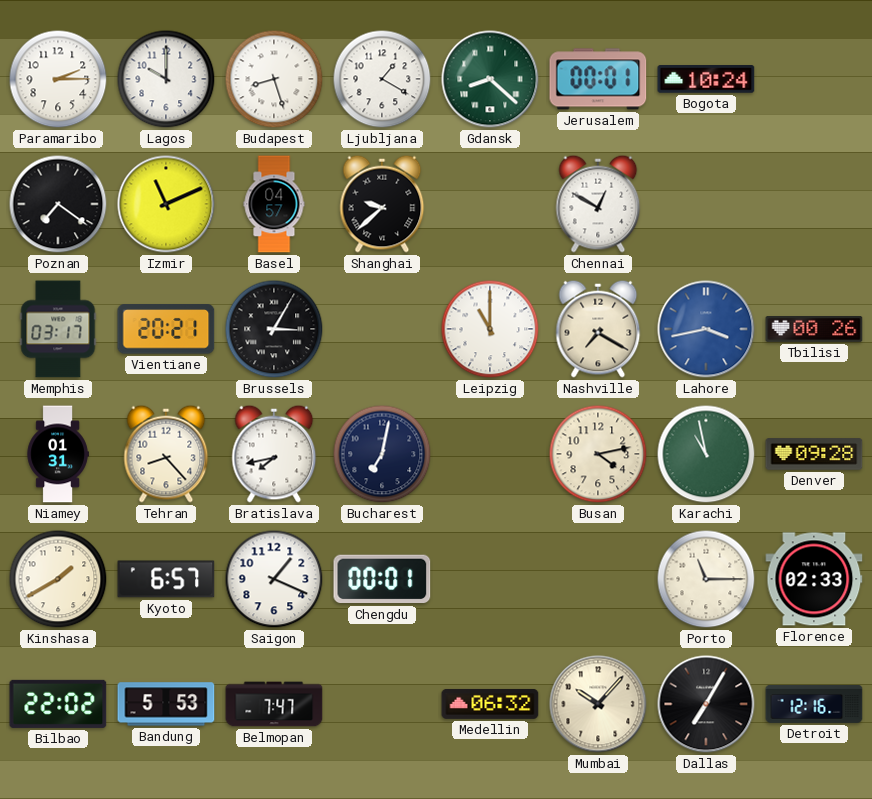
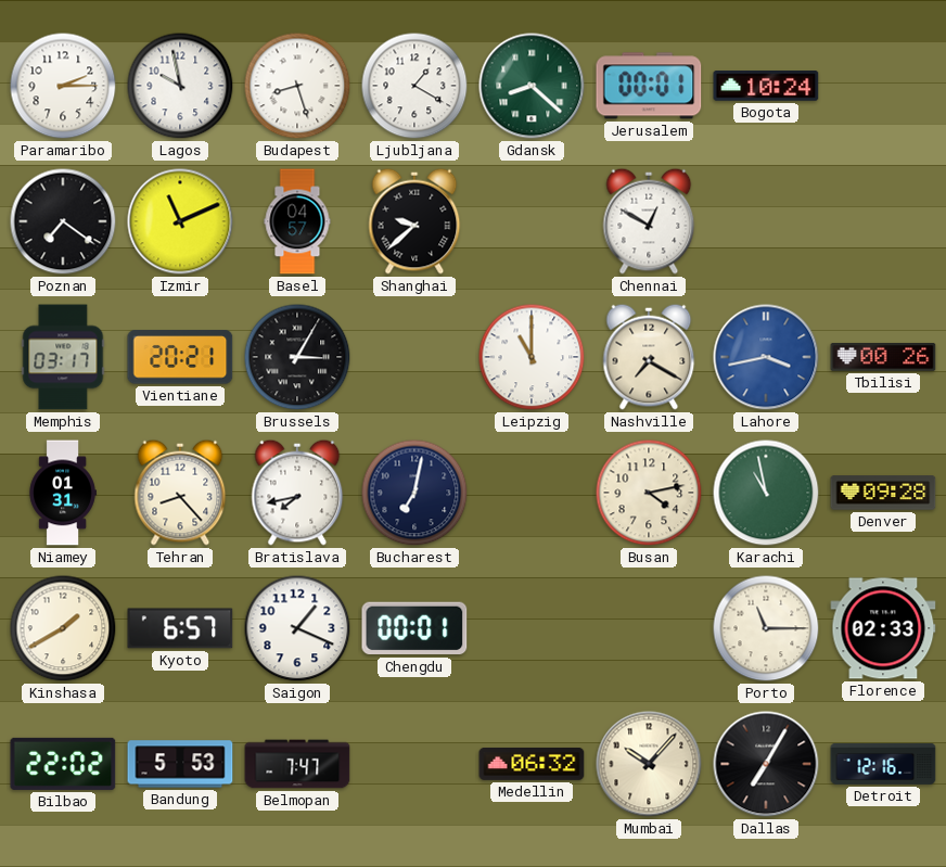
Lagos: 10:00 -> 9:58 (180, 86)
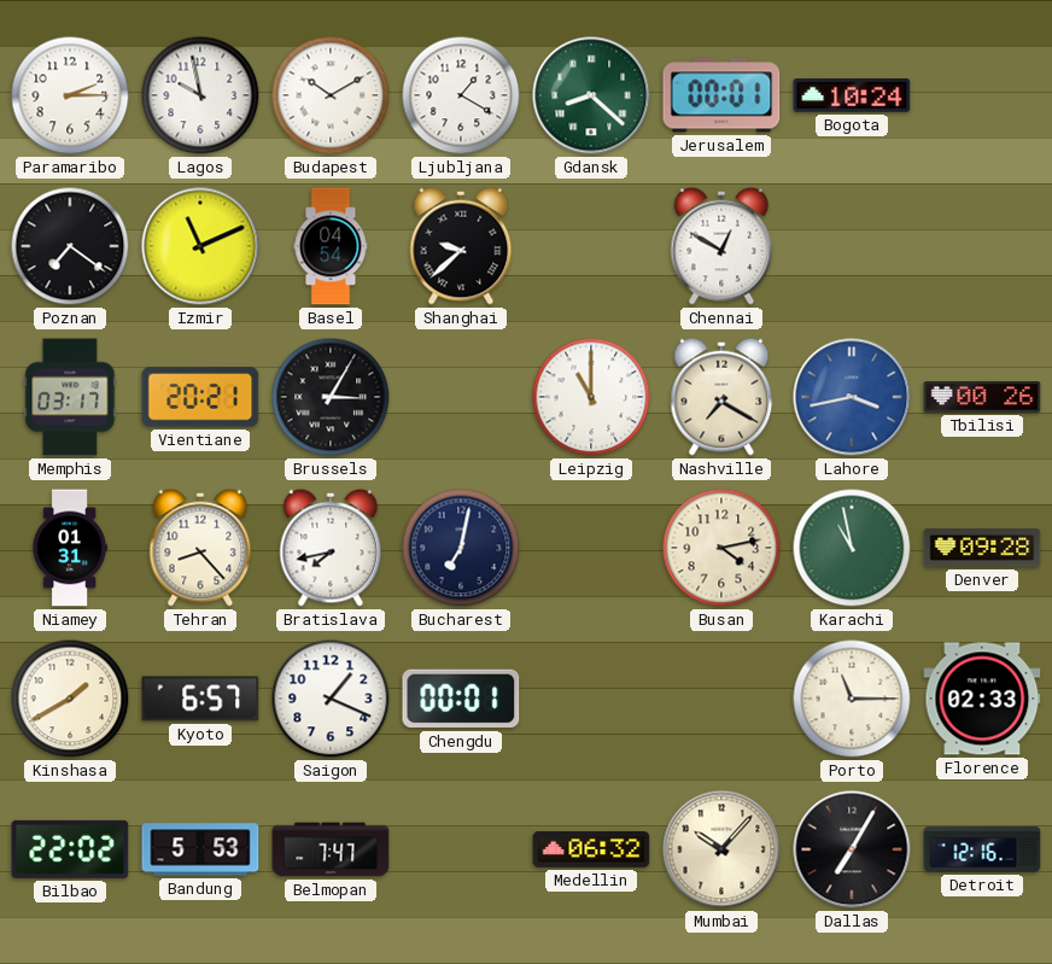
Budapest: 8:27 -> 10:10 (331, 95)
Basel: 04:57 -> 04:54 (331, 246)
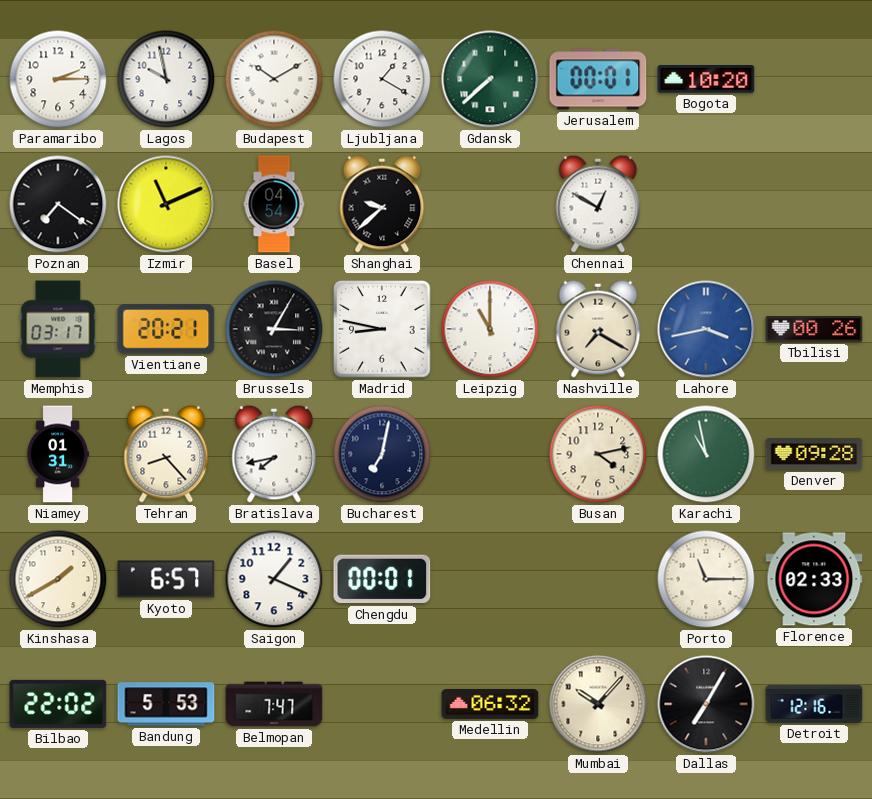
Gdansk: 8:22 -> 7:38 (490, 79)
Bogota: 10:24 -> 10:20 (706, 80)
Madrid: none -> 8:47 (382, 329)
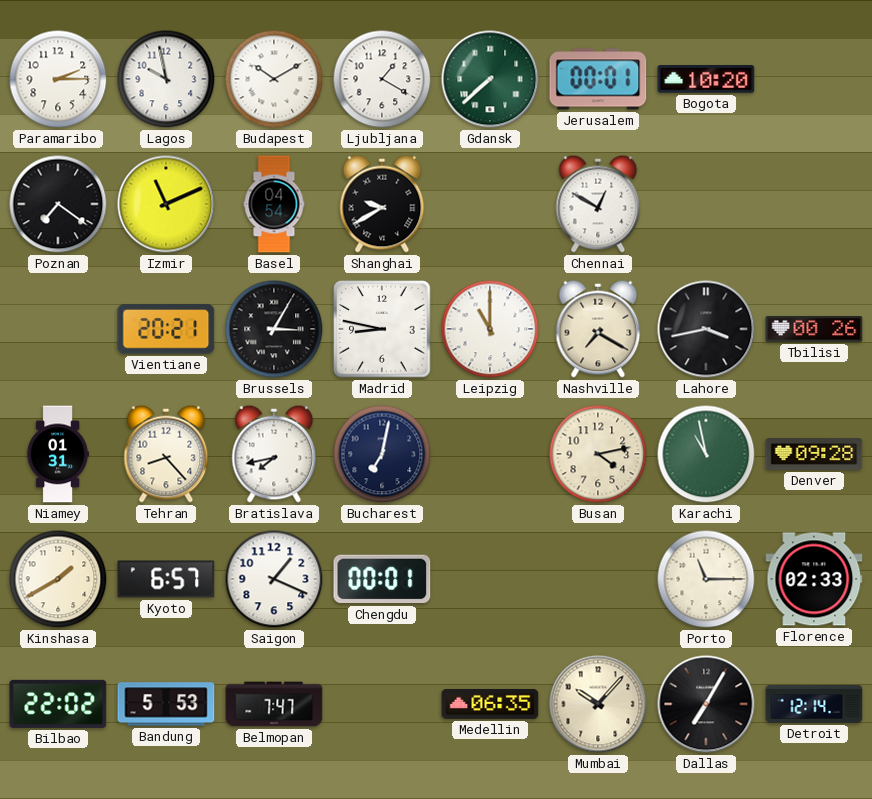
Shanghai: 9:38 -> 9:40 (382, 204)
Memphis: 03:17 -> none (58, 329)
Lahore dial: blue -> black (706, 329)
Medellin: 06:32 -> 06:35 (490, 704)
Detroit: 12:16 -> 12:14 (814, 704)
